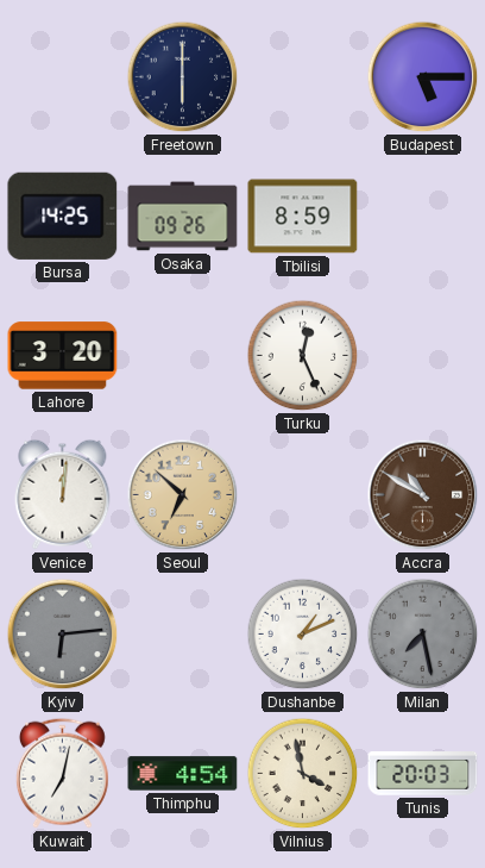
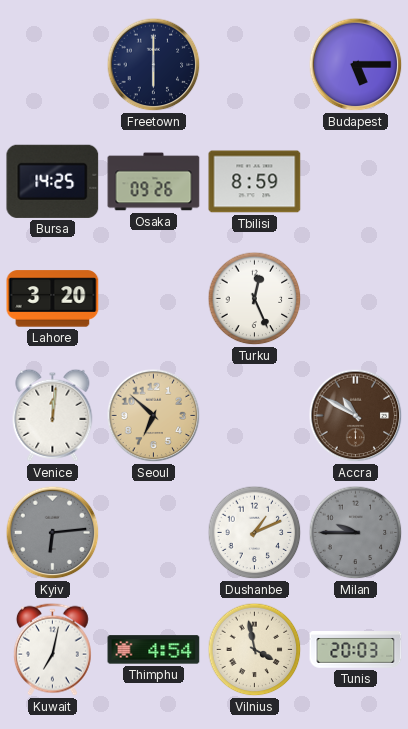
Milan: 7:28 -> 9:45 (356, 533)
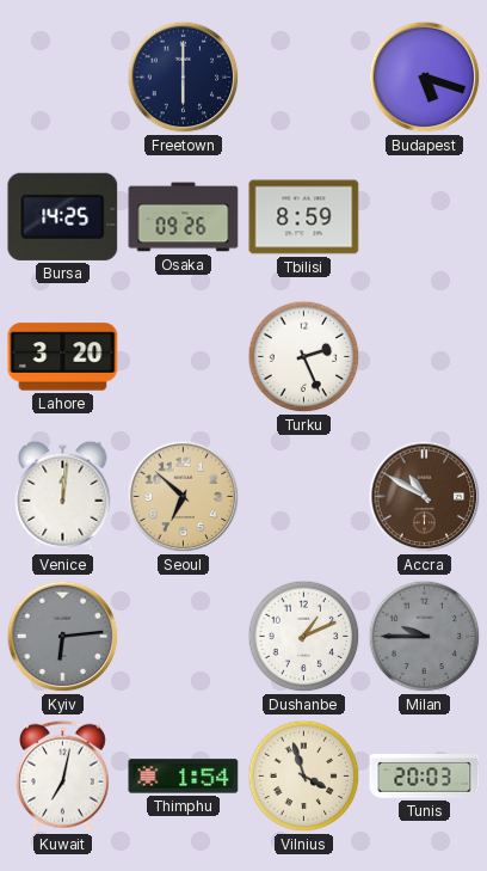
Budapest: 5:15 -> 5:18 (425, 78)
Turku: 12:26 -> 2:26 (304, 357)
Thimphu: 4:54 -> 1:54 (184, 777)
Vilnius: 3:58 -> 3:57 (304, 777)
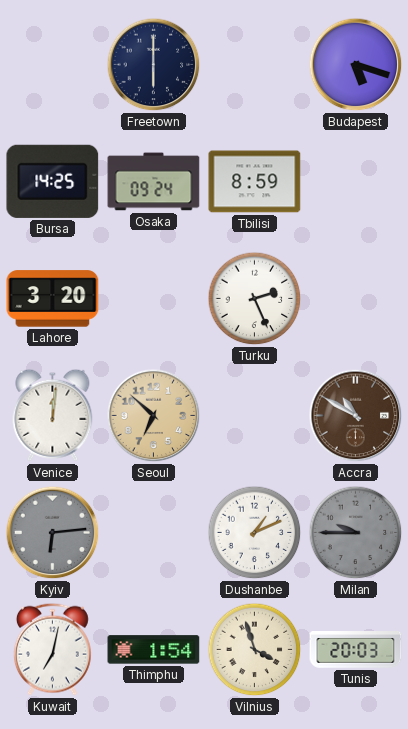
Osaka: 09:26 -> 09:24 (154, 182)
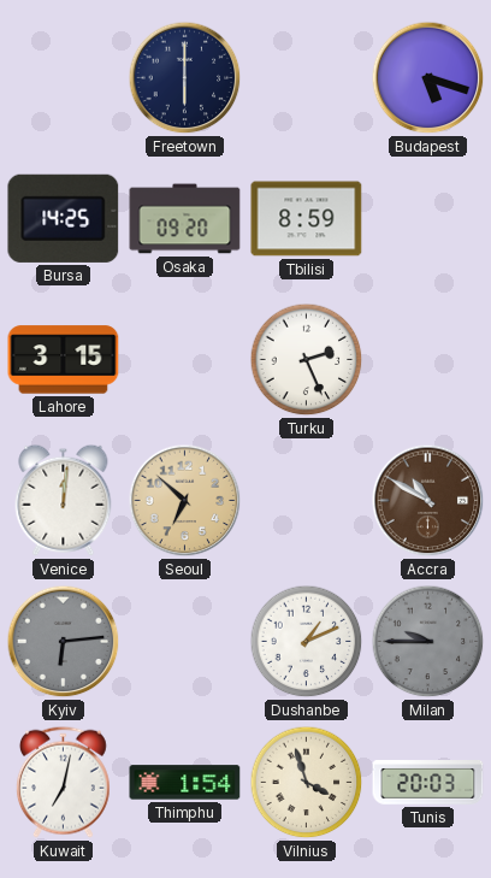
Osaka: 09:24 -> 09:20 (185, 219)
Lahore: 3:20 -> 3:15 (64, 360)
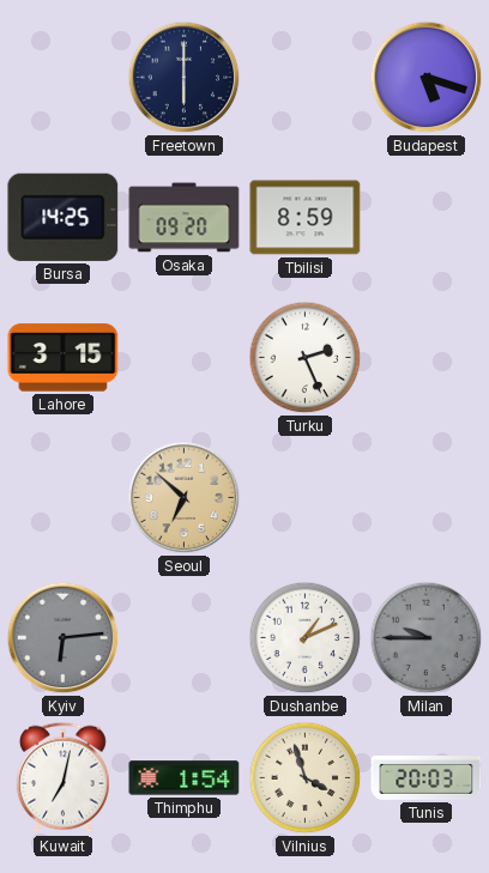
Venice: 12:01 -> none (64, 500)
Accra: 10:50 -> none (428, 501)
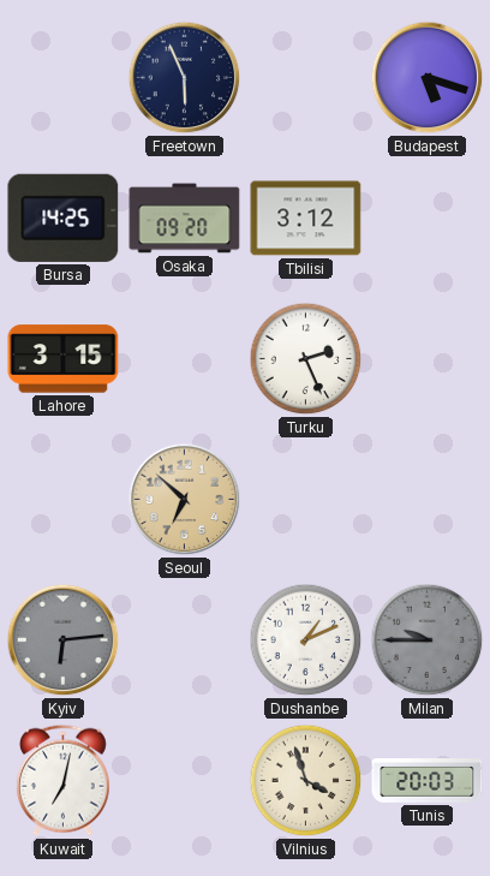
Freetown: 6:00 -> 5:56 (185, 78)
Tbilisi: 8:59 -> 3:12 (306, 219)
Thimphu: 1:54 -> none (185, 778)
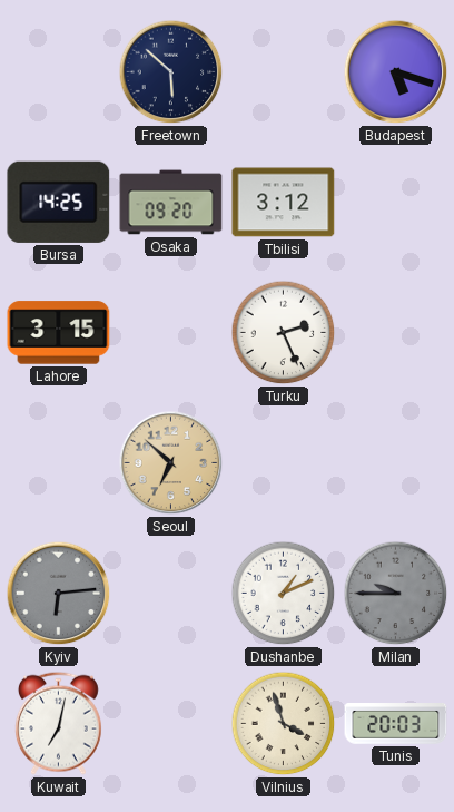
Freetown: 5:56 -> 5:52 (171, 72)
